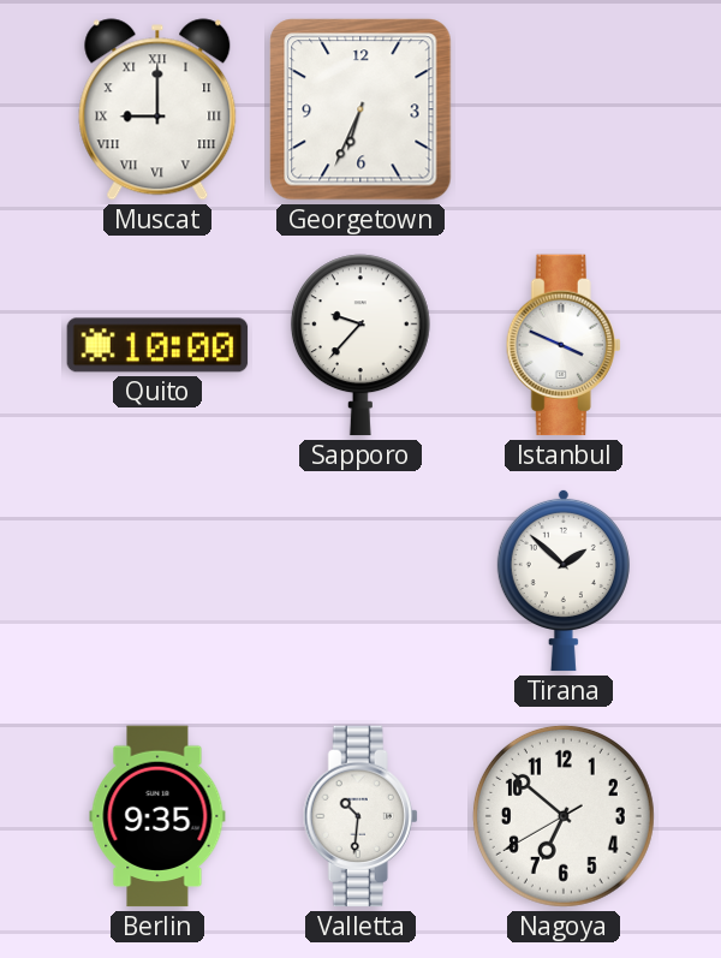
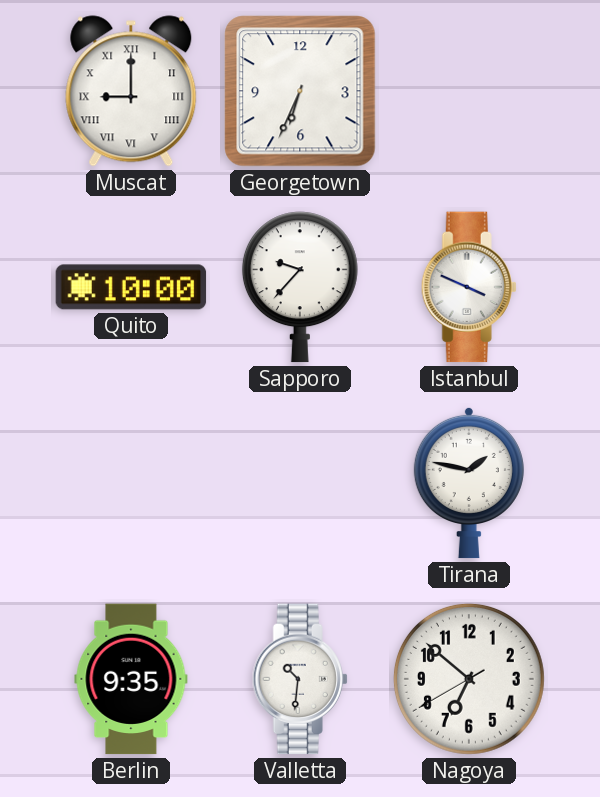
Tirana: 1:52 -> 1:47 (469, 483)
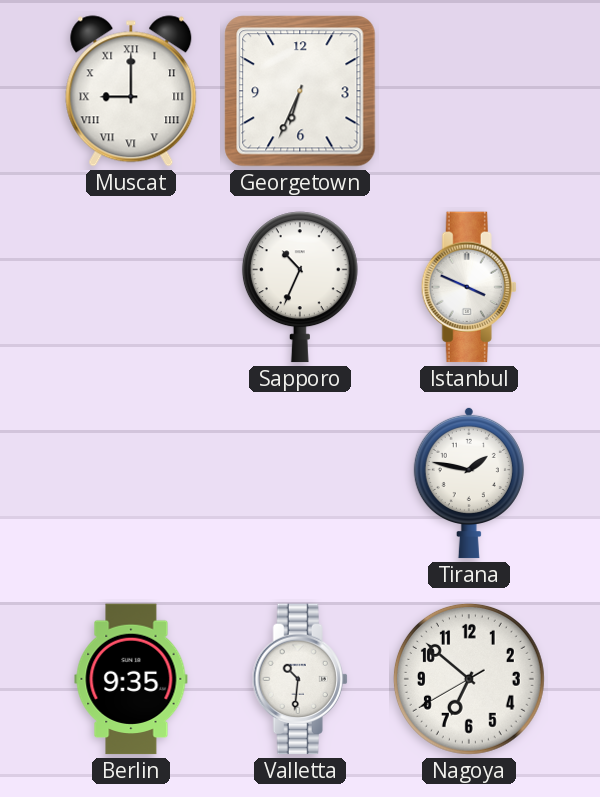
Quito: 10:00 -> none (131, 287)
Sapporo: 9:37 -> 10:34 (300, 287)
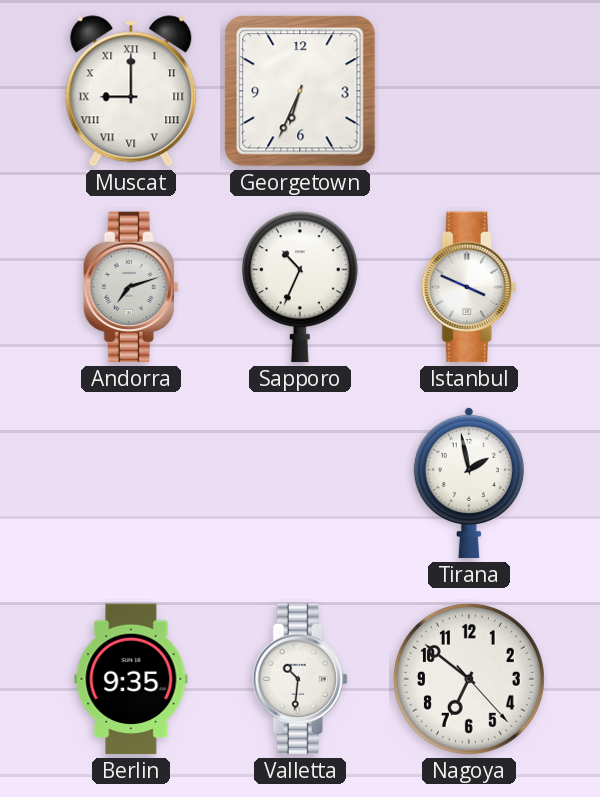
Andorra: none -> 7:12 (131, 287)
Tirana: 1:47 -> 1:58 (469, 483)
Nagoya: 6:51:40 -> 6:51:23 (469, 679)
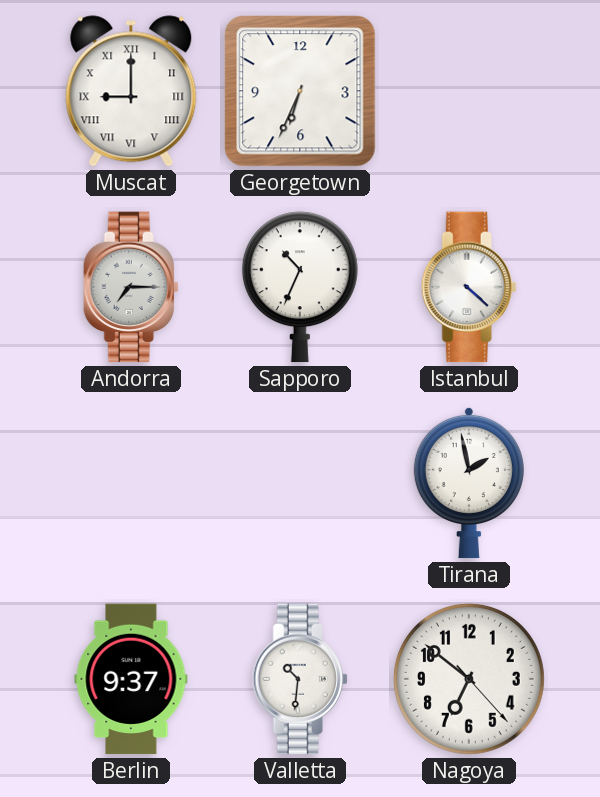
Andorra: 7:12 -> 7:15 (131, 287)
Istanbul: 3:49 -> 4:22 (469, 287)
Berlin: 9:35 -> 9:37 (131, 679)
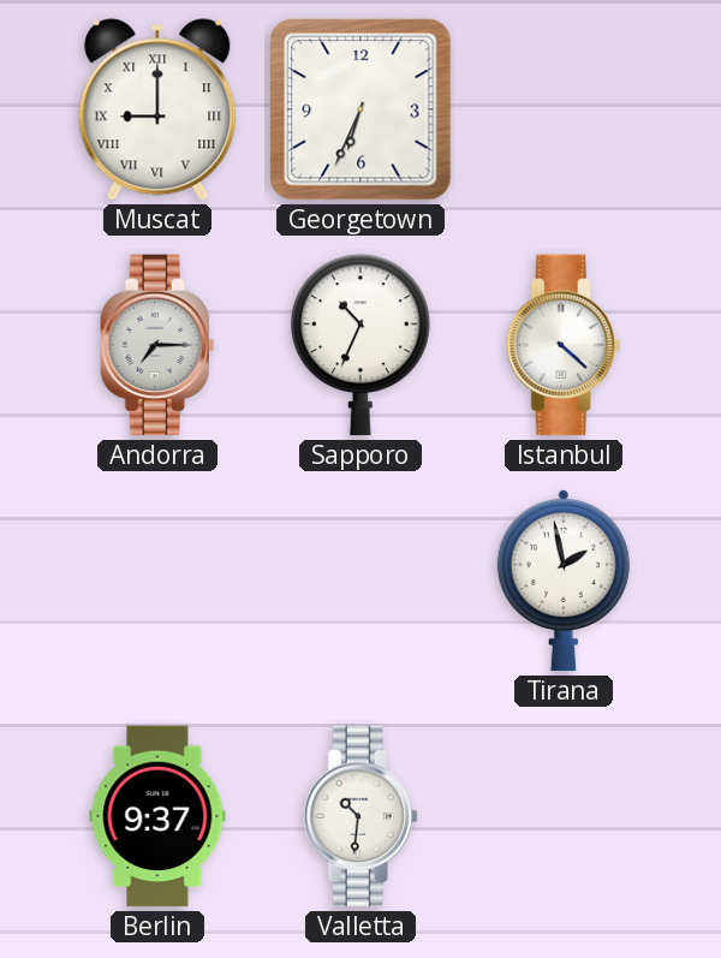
Nagoya: 6:51 -> none (469, 679)
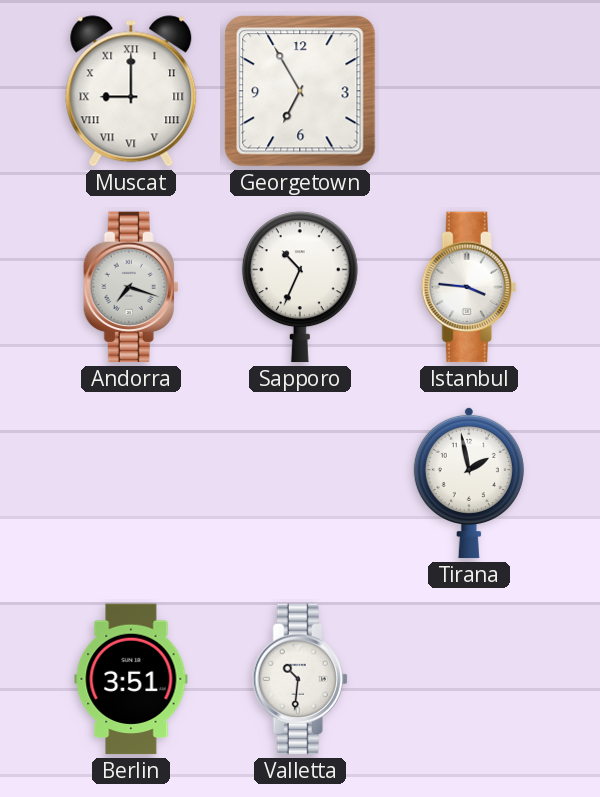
Georgetown: 6:34 -> 6:55 (300, 91)
Andorra: 7:15 -> 7:18 (131, 287)
Istanbul: 4:22 -> 3:46 (469, 287)
Berlin: 9:37 -> 3:51 (131, 679)
